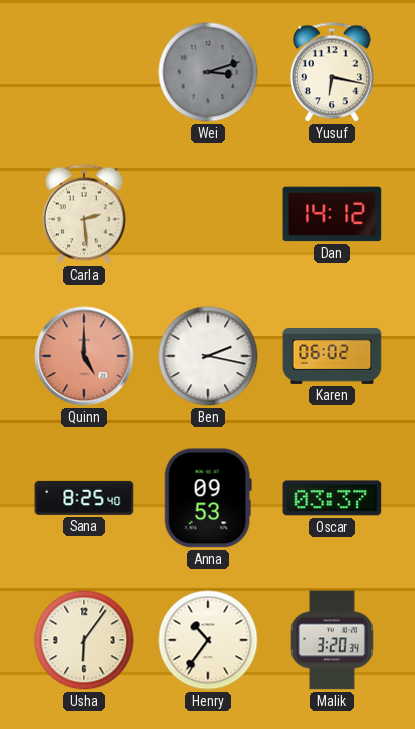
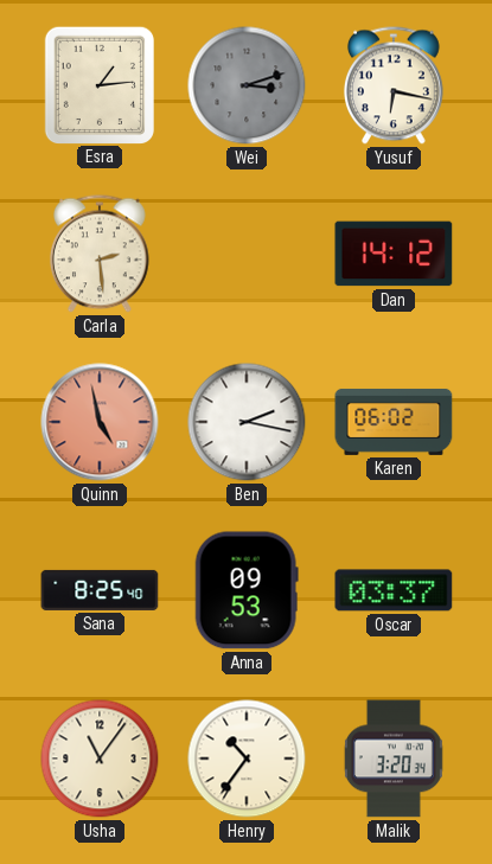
Esra: none -> 1:14 (98, 84)
Quinn: 5:00 -> 4:58 (100, 422)
Usha: 6:06 -> 11:06 (100, 759)
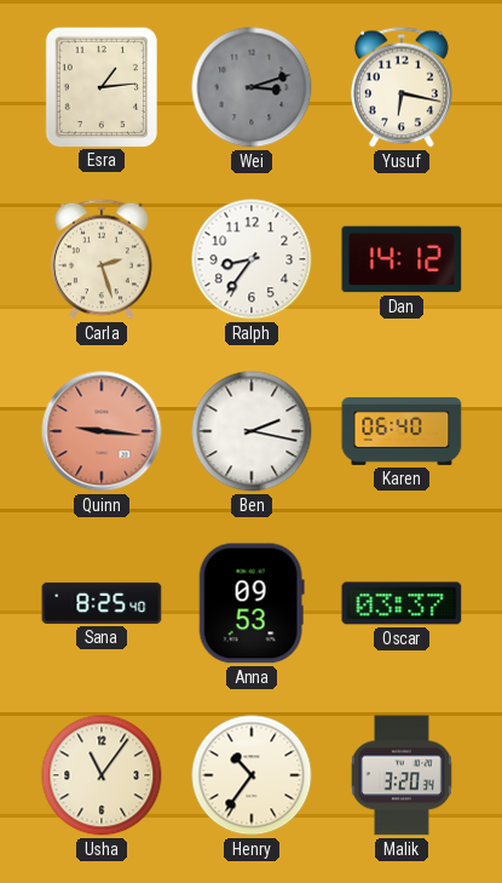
Carla: 2:29 -> 2:27 (102, 259)
Ralph: none -> 8:36 (252, 259)
Quinn: 4:58 -> 9:16 (102, 431)
Karen: 06:02 -> 06:40 (402, 431)
